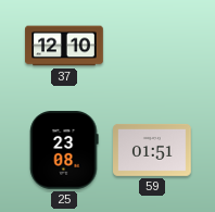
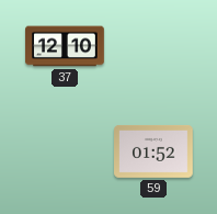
25: 23:08 -> none (64, 151)
59: 01:51 -> 01:52 (155, 151)
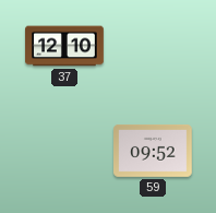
59: 01:52 -> 09:52 (154, 151)
